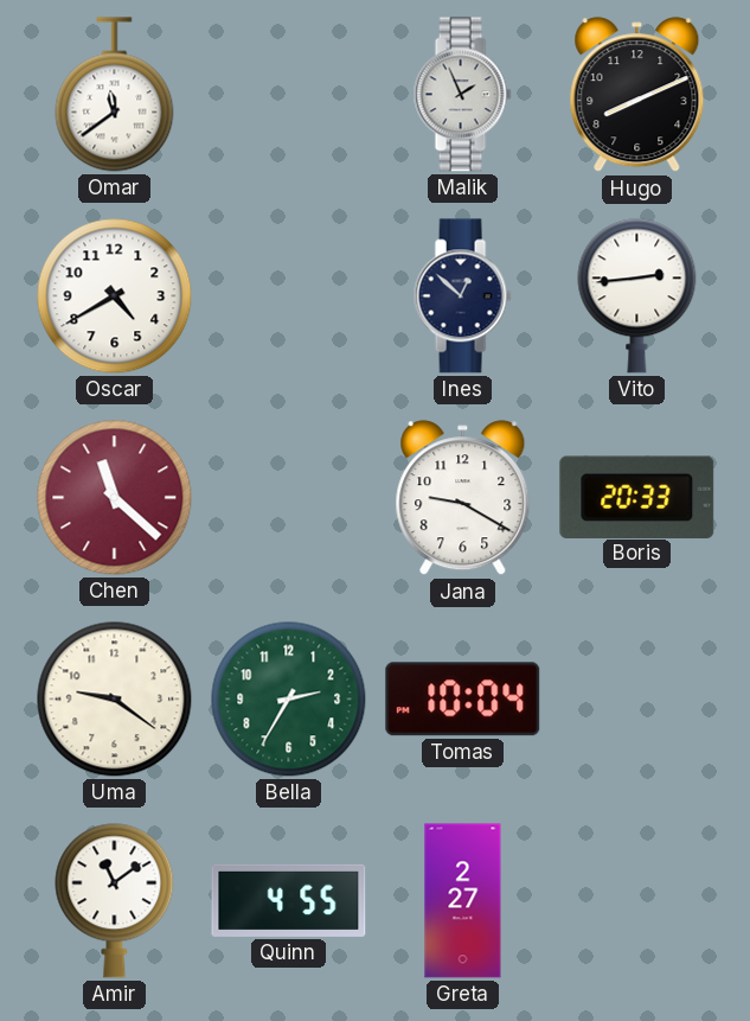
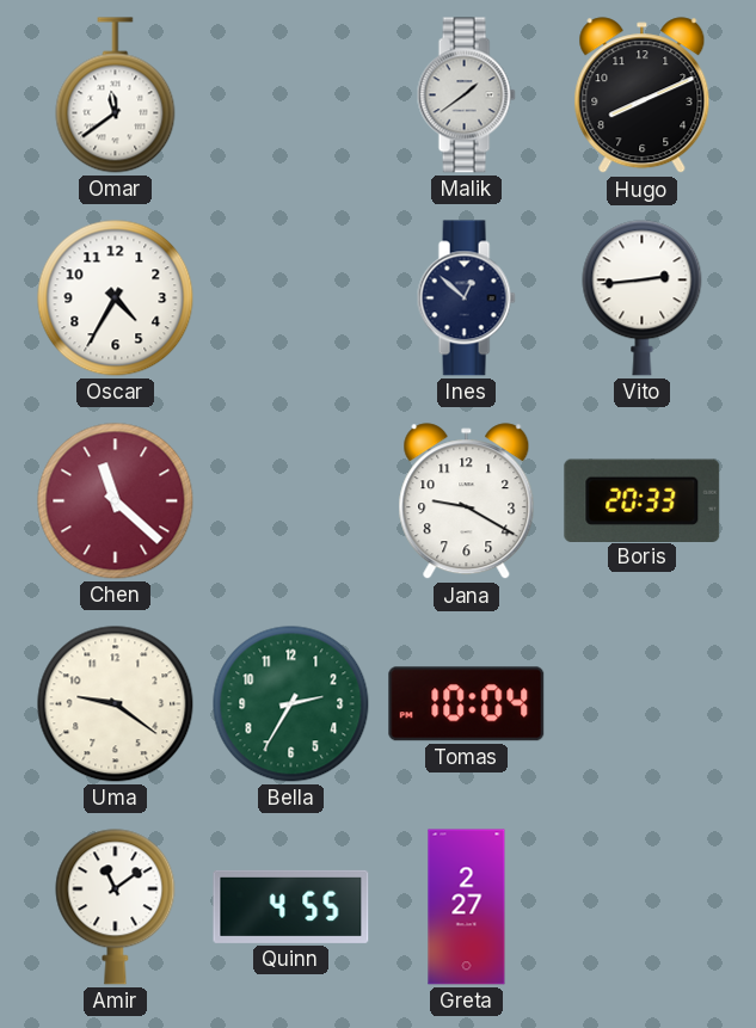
Malik: 1:56 -> 1:39 (466, 96)
Oscar: 4:40 -> 4:35 (116, 298)
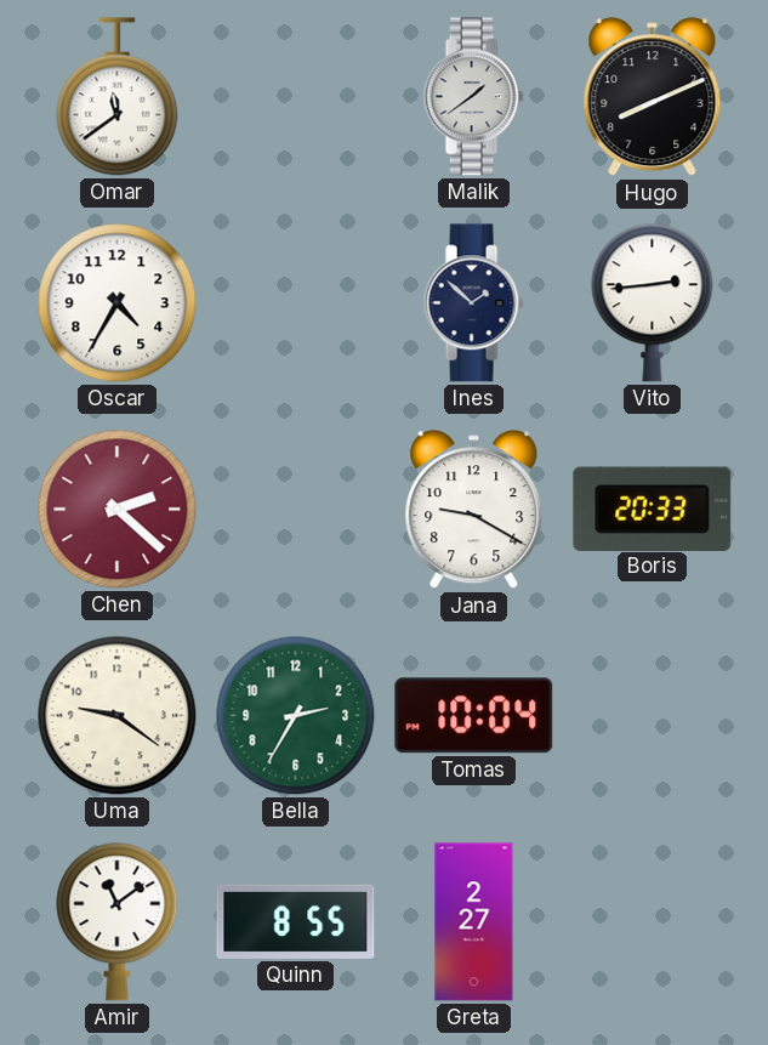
Ines: 12:52 -> 1:52 (473, 303)
Chen: 11:22 -> 2:22 (118, 510)
Quinn: 4:55 -> 8:55 (296, 921)
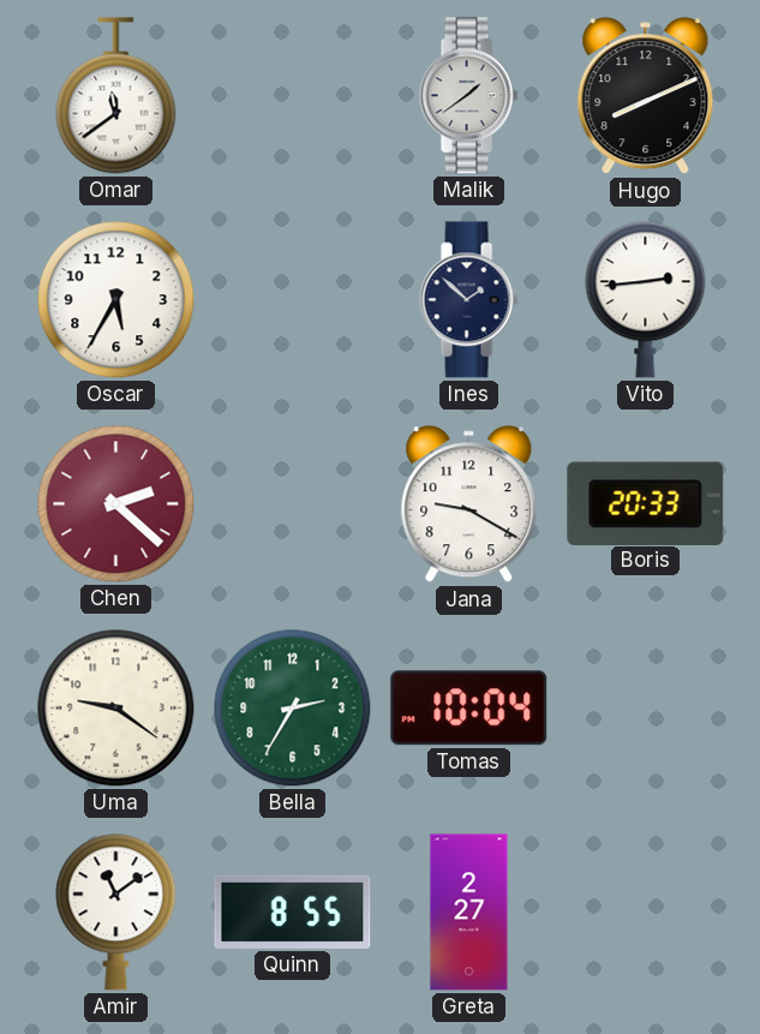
Oscar: 4:35 -> 5:35 (116, 300)
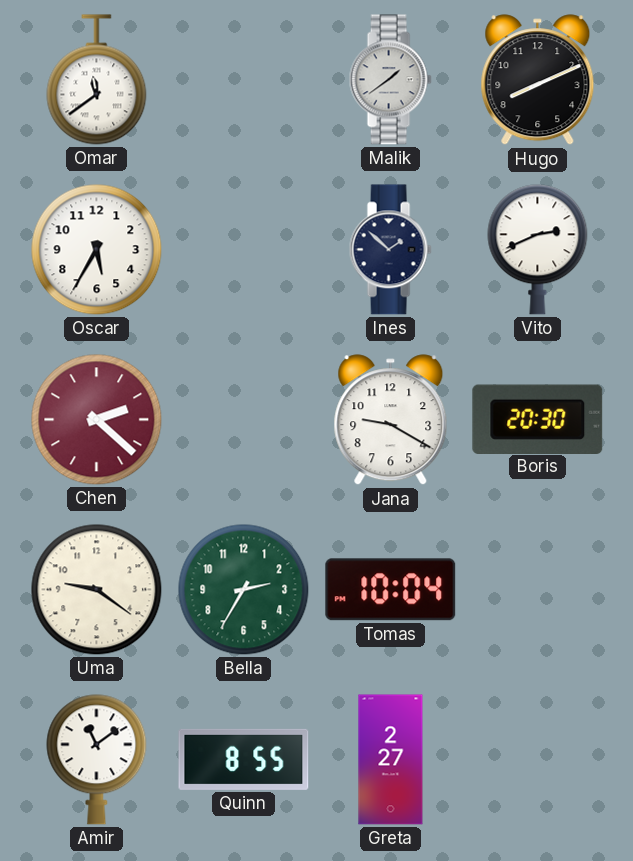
Vito: 2:44 -> 2:41 (538, 250)
Boris: 20:33 -> 20:30 (538, 419)
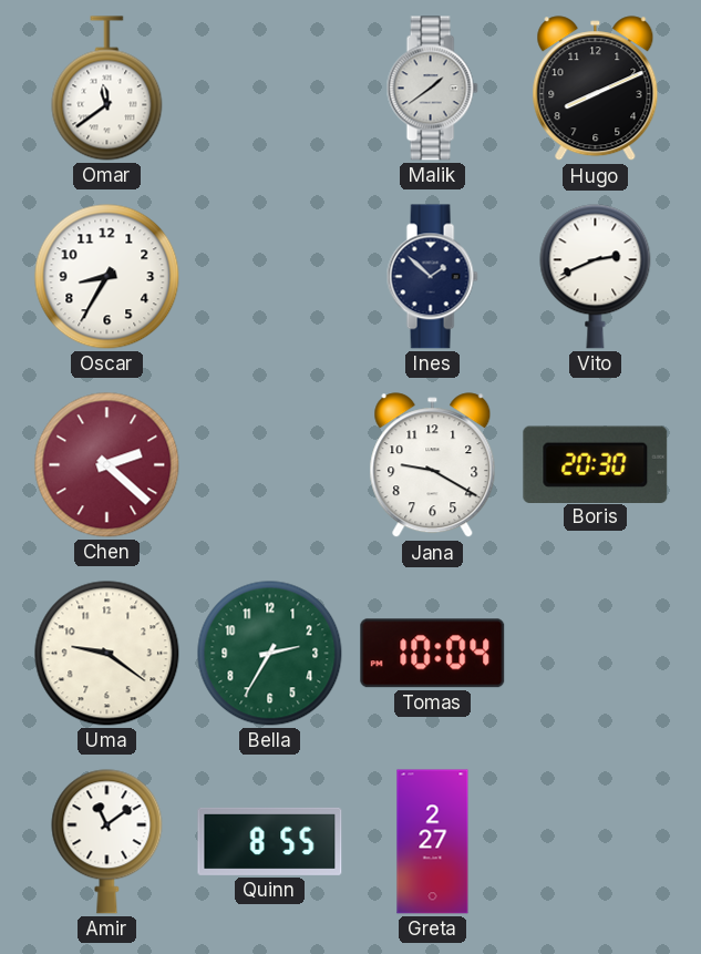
Oscar: 5:35 -> 8:35 (107, 277)
